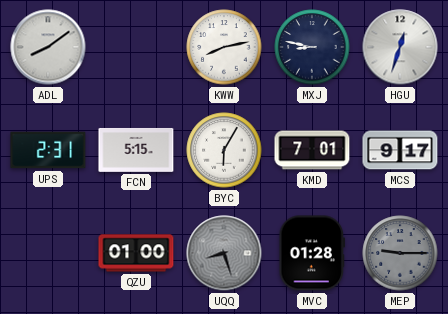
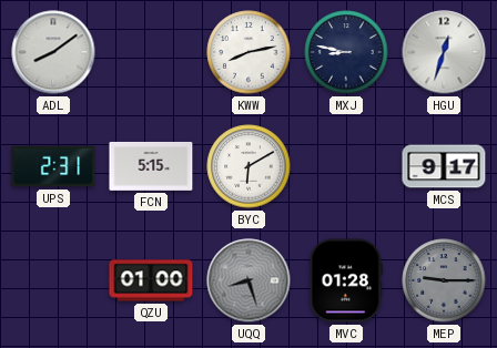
BYC: 6:05 -> 6:10 (248, 166)
KMD: 7:01 -> none (312, 150)
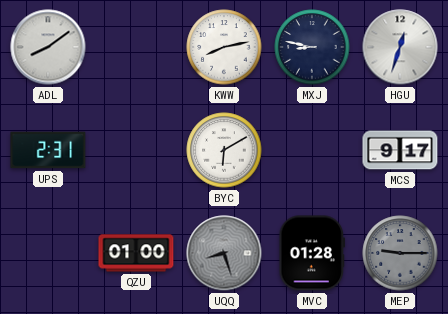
FCN: 5:15 -> none (151, 166)
